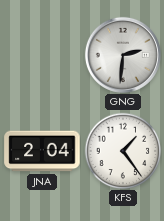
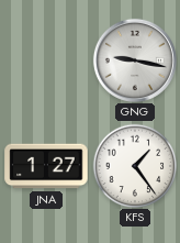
GNG: 2:31 -> 9:17 (135, 60)
JNA: 2:04 -> 1:27 (46, 166)
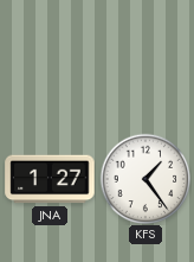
GNG: 9:17 -> none (135, 60)
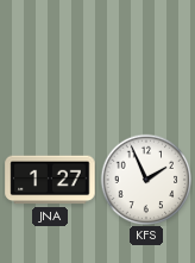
KFS: 1:24 -> 1:56 (146, 180)
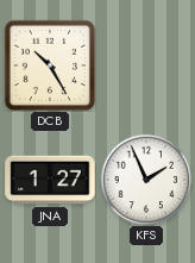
DCB: none -> 10:25 (49, 64)
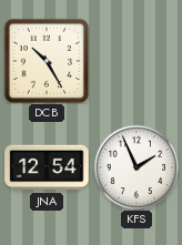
JNA: 1:27 -> 12:54 (47, 167)
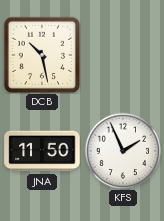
DCB: 10:25 -> 10:28 (41, 54)
JNA: 12:54 -> 11:50 (42, 151)
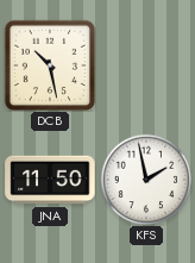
KFS: 1:56 -> 1:58 (146, 180)
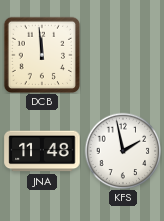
DCB: 10:28 -> 11:59 (41, 54)
JNA: 11:50 -> 11:48 (42, 151)
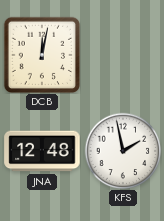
DCB: 11:59 -> 12:02 (41, 54)
JNA: 11:48 -> 12:48 (42, 151)
